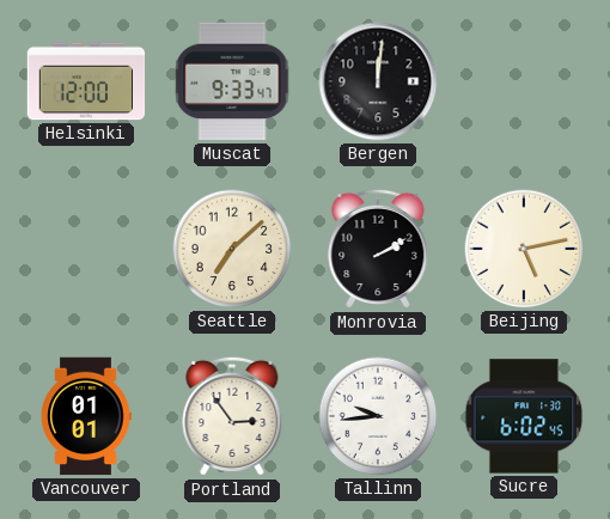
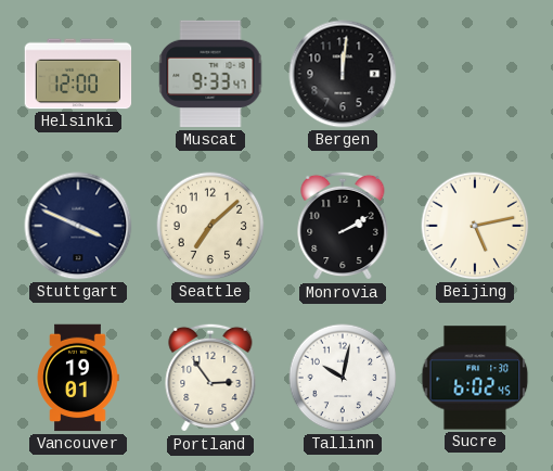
Stuttgart: none -> 3:49 (78, 226)
Vancouver: 01:01 -> 19:01 (78, 378)
Tallinn: 9:44 -> 10:02 (343, 378)
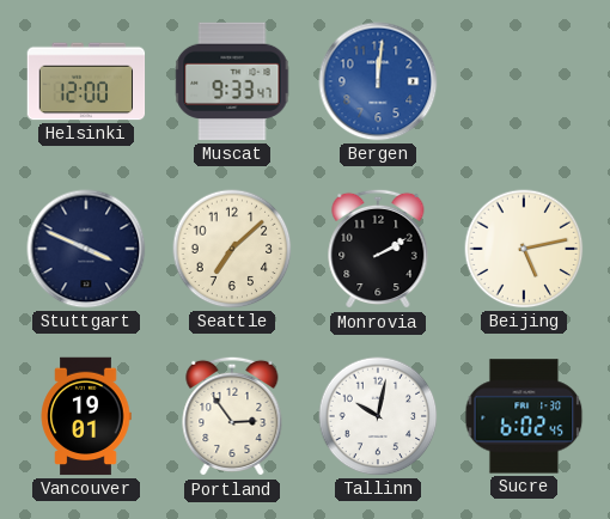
Bergen dial: black -> blue (378, 81)
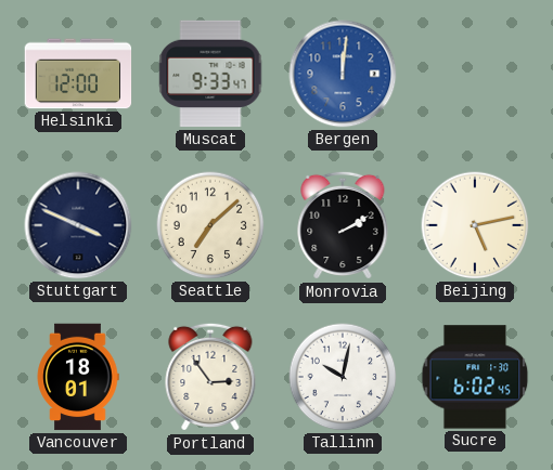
Vancouver: 19:01 -> 18:01 (78, 377)
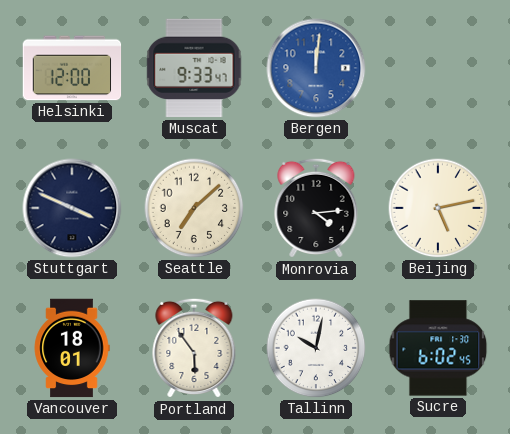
Monrovia: 2:10 -> 4:14 (316, 208)
Portland: 2:54 -> 5:54 (194, 348)
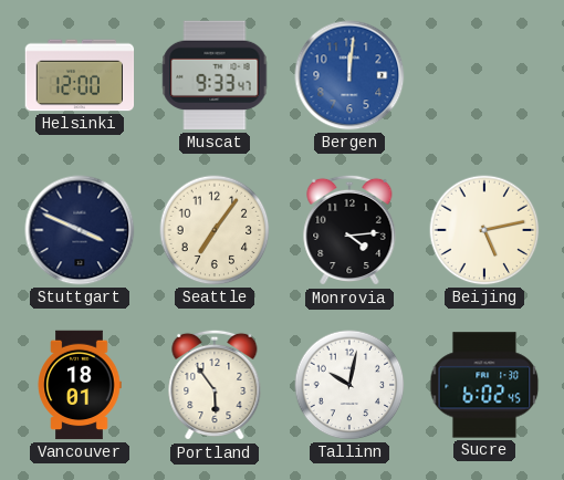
Seattle: 7:08 -> 7:06 (215, 230)
